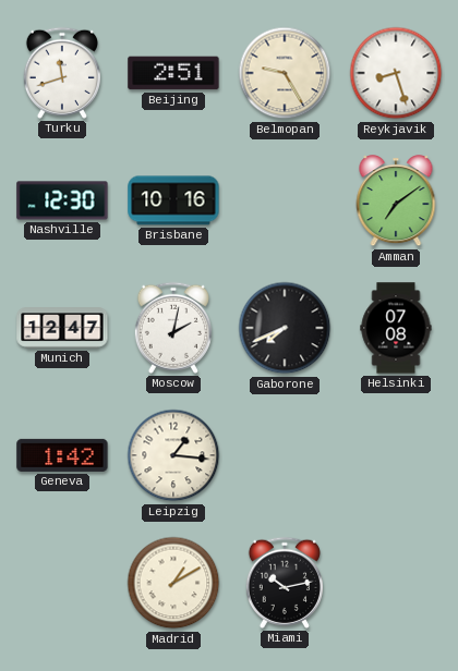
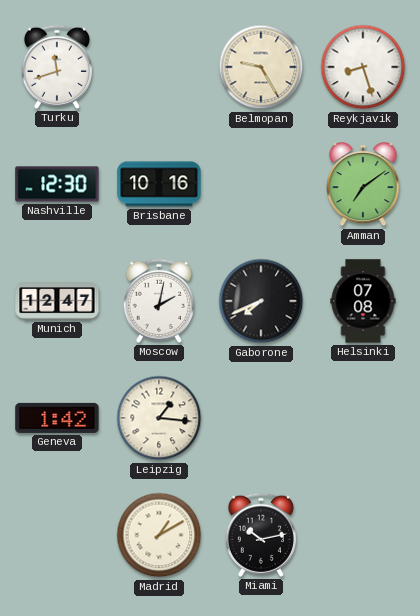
Beijing: 2:51 -> none (173, 73)
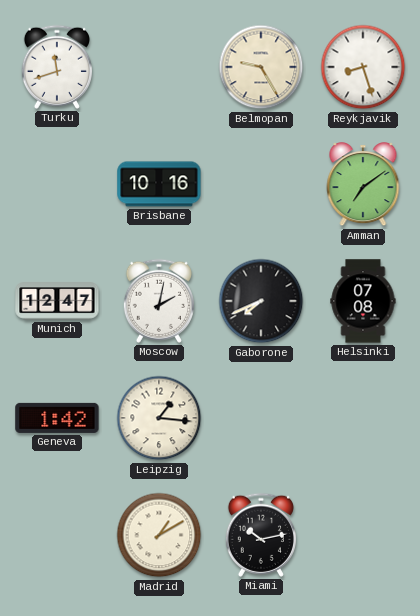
Nashville: 12:30 -> none (57, 184)
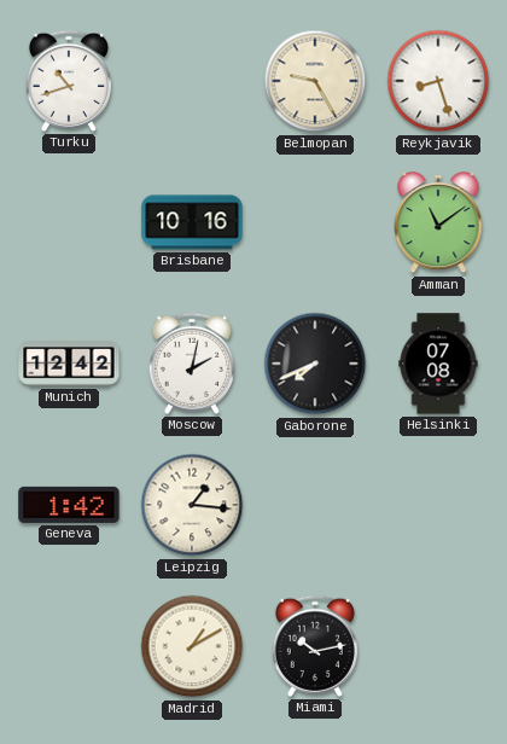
Turku: 11:42 -> 10:42 (69, 81)
Amman: 7:09 -> 11:09 (438, 223)
Munich: 12:47 -> 12:42 (69, 364)
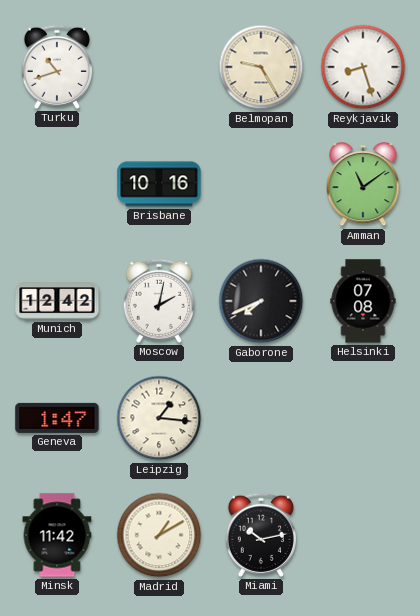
Geneva: 1:42 -> 1:47 (57, 418)
Minsk: none -> 11:42 (57, 535)
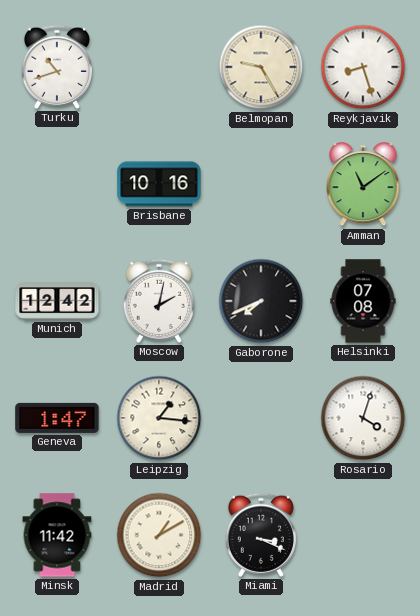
Rosario: none -> 4:03 (363, 418)
Miami: 10:13 -> 3:19 (261, 535)
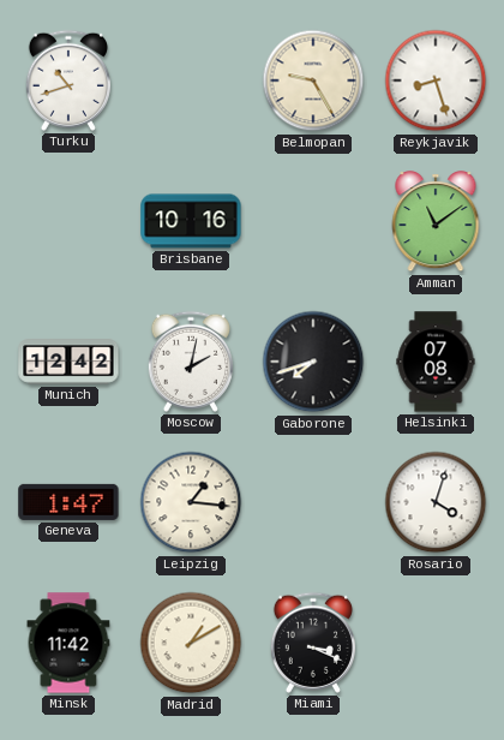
Gaborone: 7:41 -> 7:42 (313, 362)
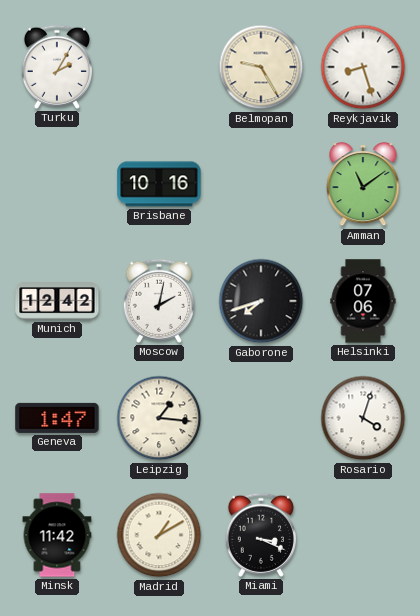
Turku: 10:42 -> 2:05 (57, 67)
Helsinki: 07:08 -> 07:06 (363, 301)
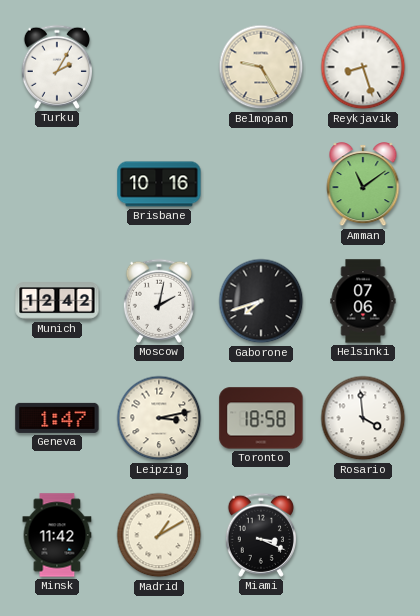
Leipzig: 1:16 -> 3:13 (159, 418)
Toronto: none -> 18:58 (261, 418)
Rosario: 4:03 -> 3:59 (363, 418)
